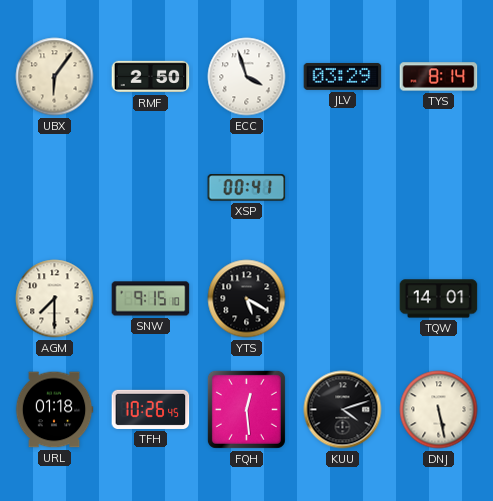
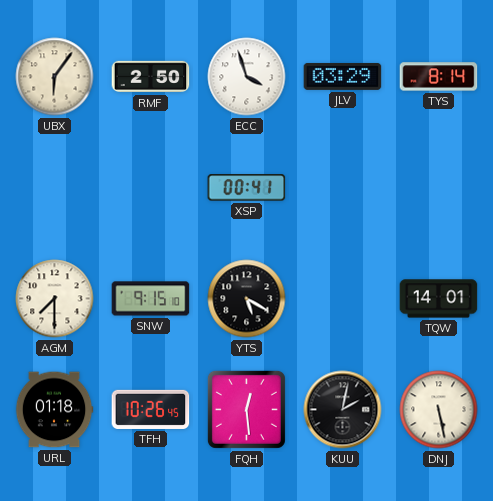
KUU: 4:12 -> 2:02 (343, 410)
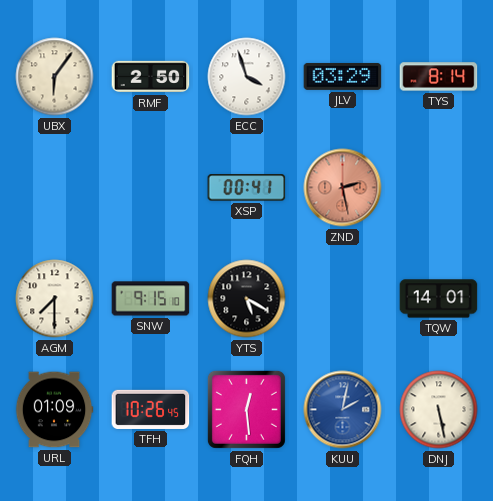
ZND: none -> 2:28 (343, 188)
URL: 01:18 -> 01:09 (54, 410)
KUU dial: black -> blue (343, 410)
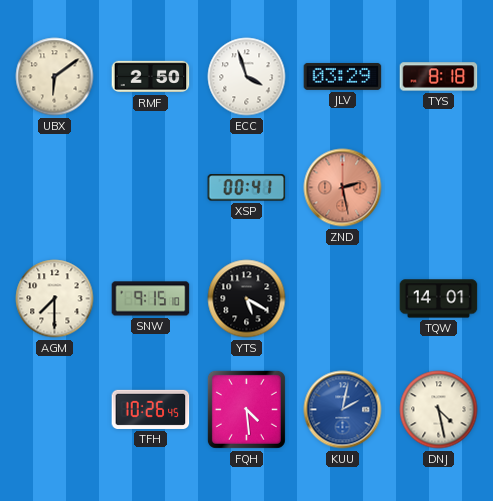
UBX: 6:06 -> 6:09 (55, 77)
TYS: 8:14 -> 8:18 (439, 77)
URL: 01:09 -> none (54, 410)
FQH: 12:29 -> 4:29 (246, 409)
DNJ: 5:28 -> 4:28 (439, 410)
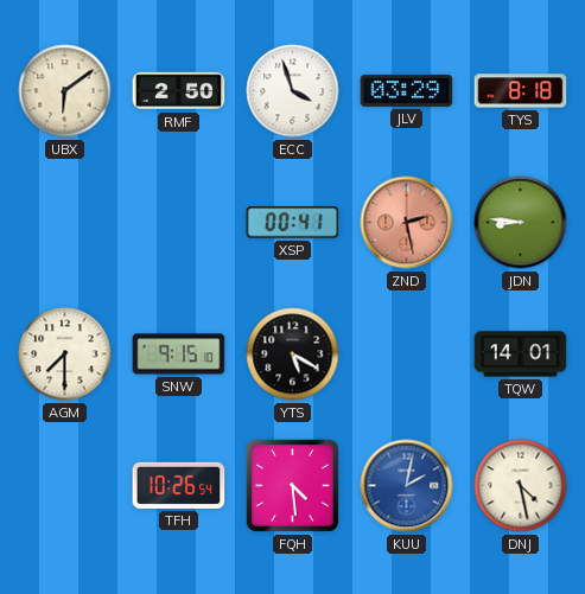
JDN: none -> 8:46 (521, 223)
TFH: 10:26:45 -> 10:26:54 (179, 485)
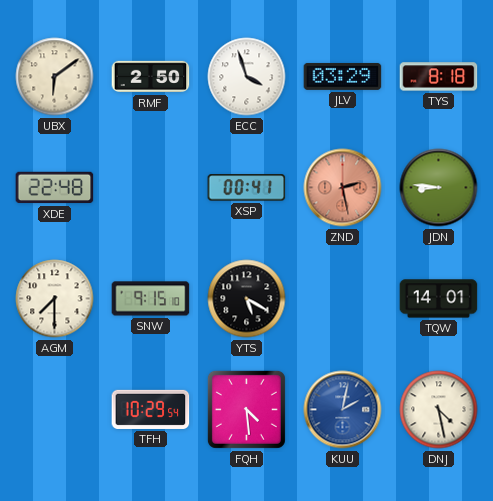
XDE: none -> 22:48 (55, 188)
TFH: 10:26 -> 10:29 (151, 409)
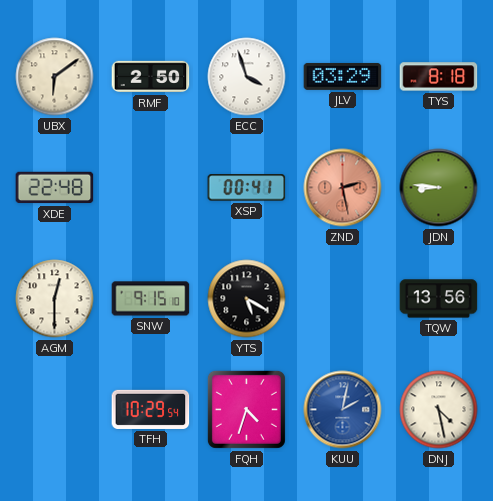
AGM: 7:30 -> 12:30 (55, 299)
TQW: 14:01 -> 13:56 (439, 299)
FQH: 4:29 -> 4:33 (246, 409)
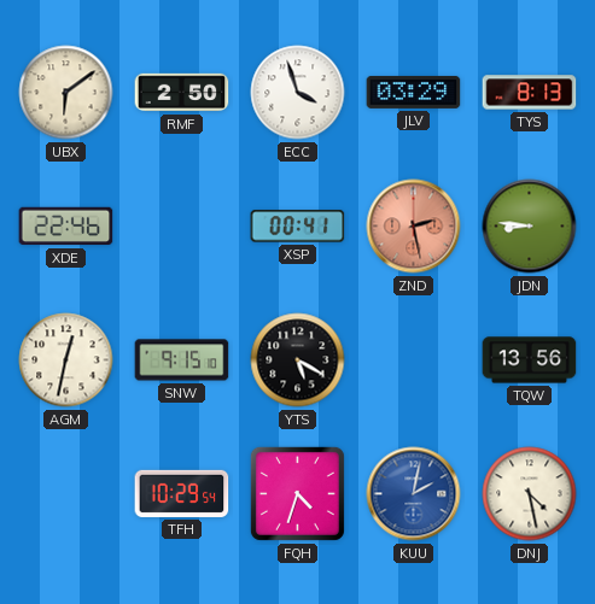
TYS: 8:18 -> 8:13 (530, 93)
XDE: 22:48 -> 22:46 (66, 227)
AGM: 12:30 -> 12:32 (66, 360)
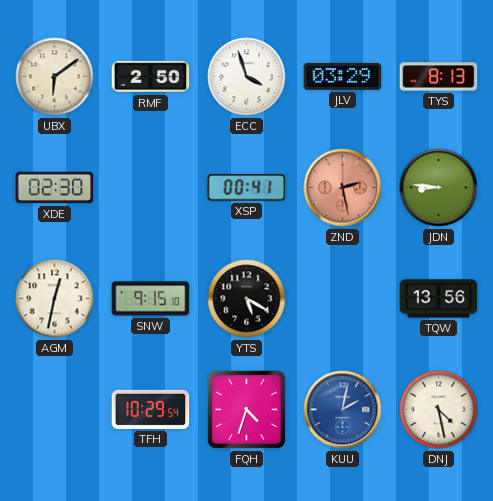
XDE: 22:46 -> 02:30 (55, 188)
